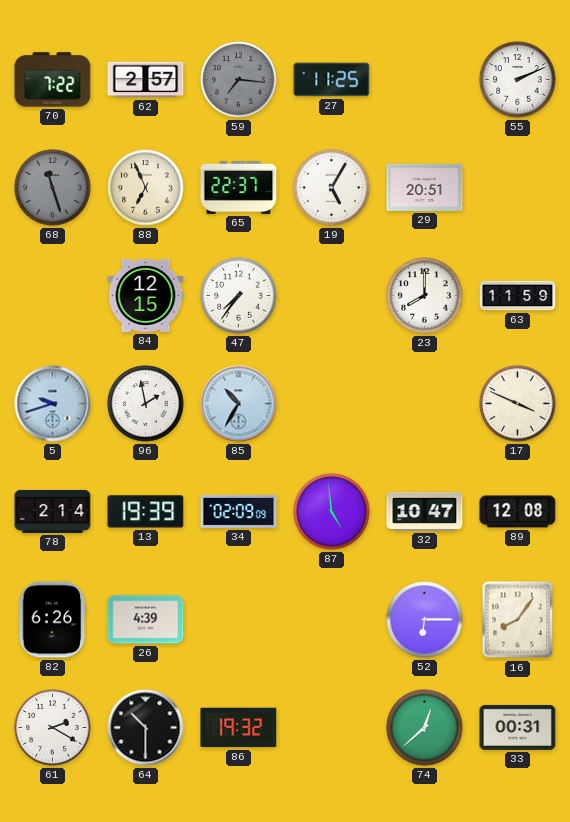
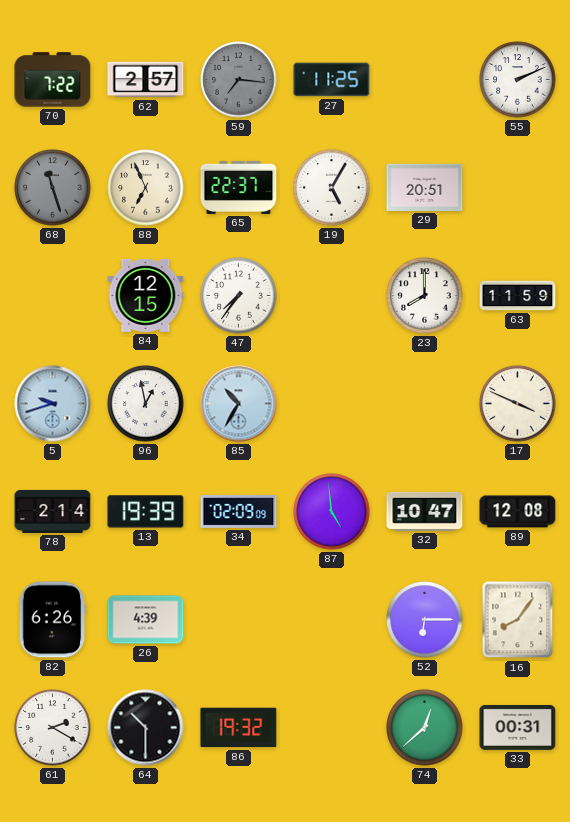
96: 1:58 -> 12:58 (146, 404)
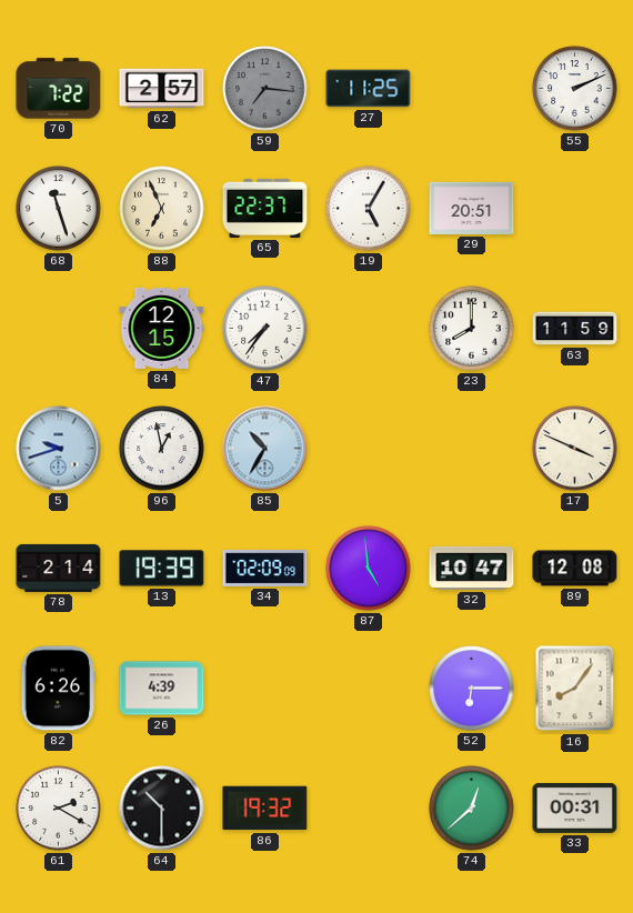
68 dial: grey -> white (59, 209)
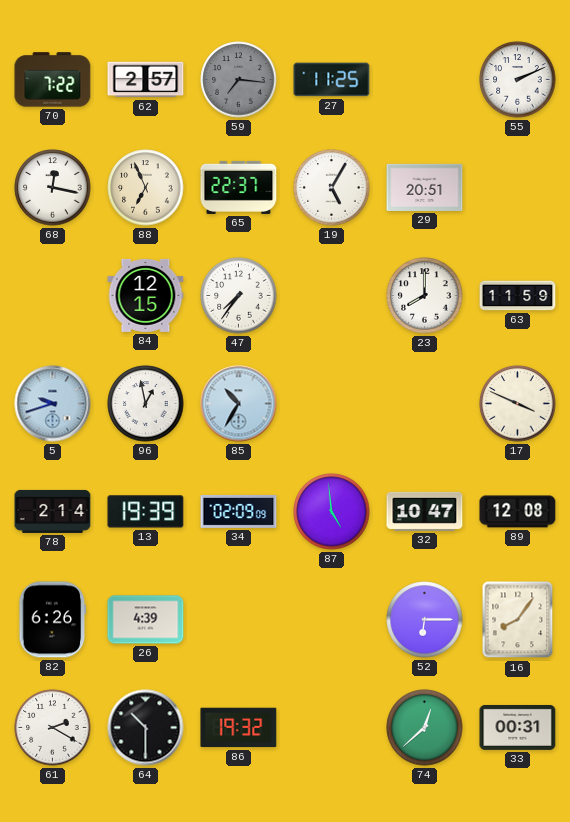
68: 11:27 -> 12:17 (53, 188)
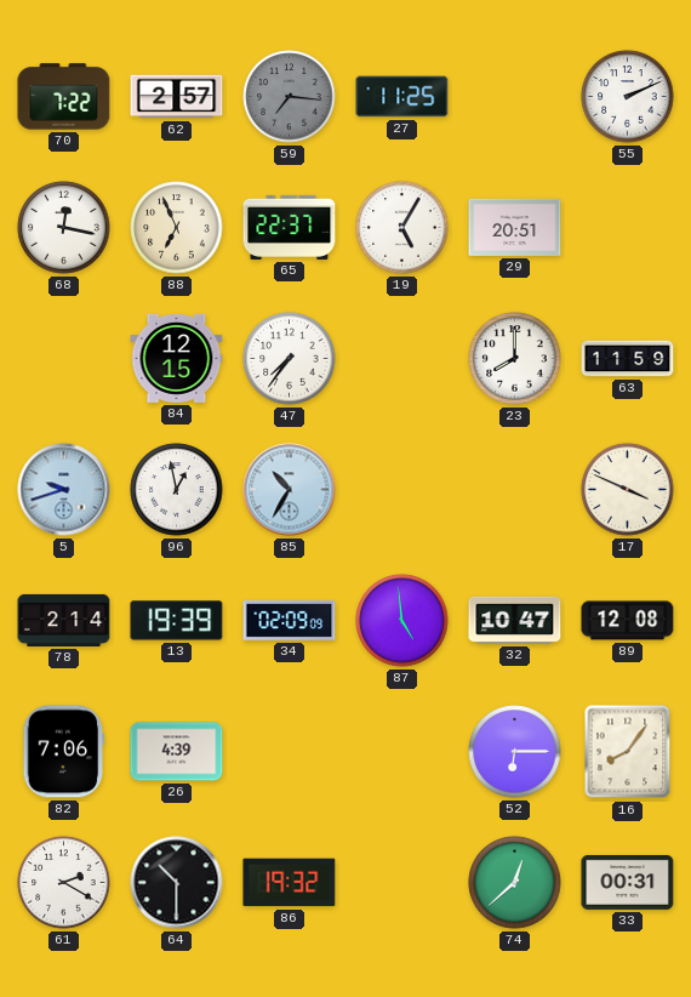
82: 6:26 -> 7:06 (64, 752)
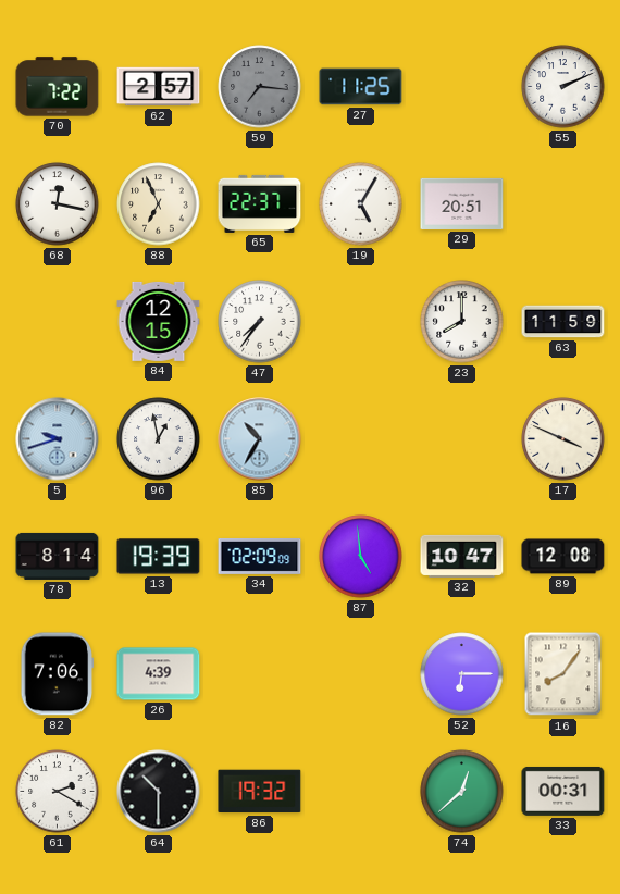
78: 2:14 -> 8:14 (58, 556)
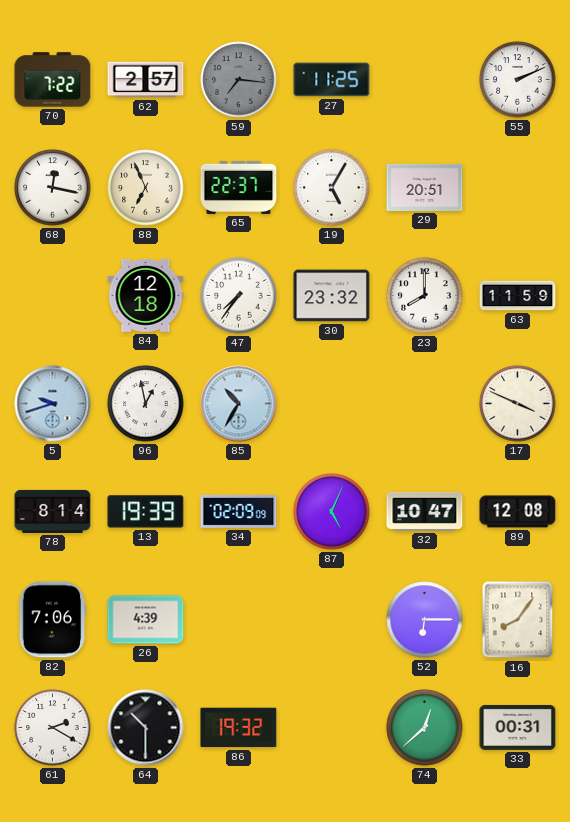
84: 12:15 -> 12:18 (146, 295)
30: none -> 23:32 (332, 296)
87: 4:59 -> 5:04 (332, 512)
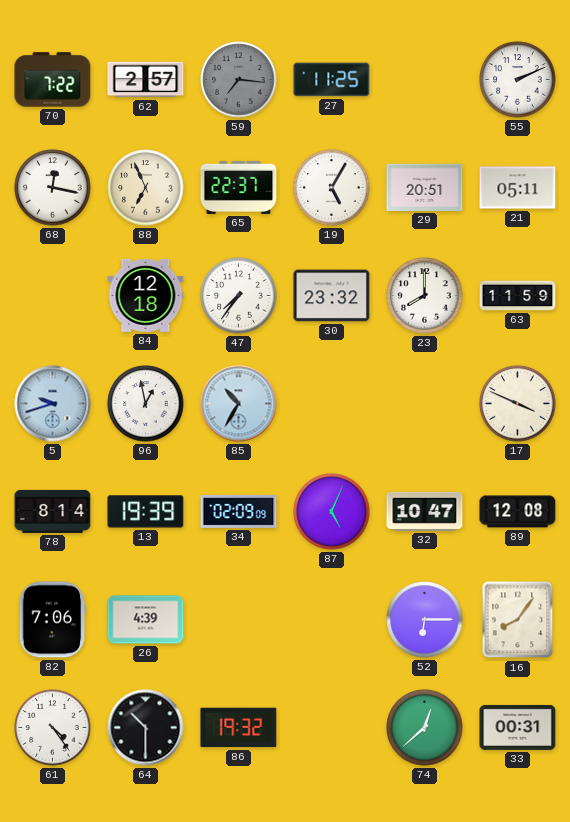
21: none -> 05:11 (518, 188)
61: 2:20 -> 4:24 (53, 728)
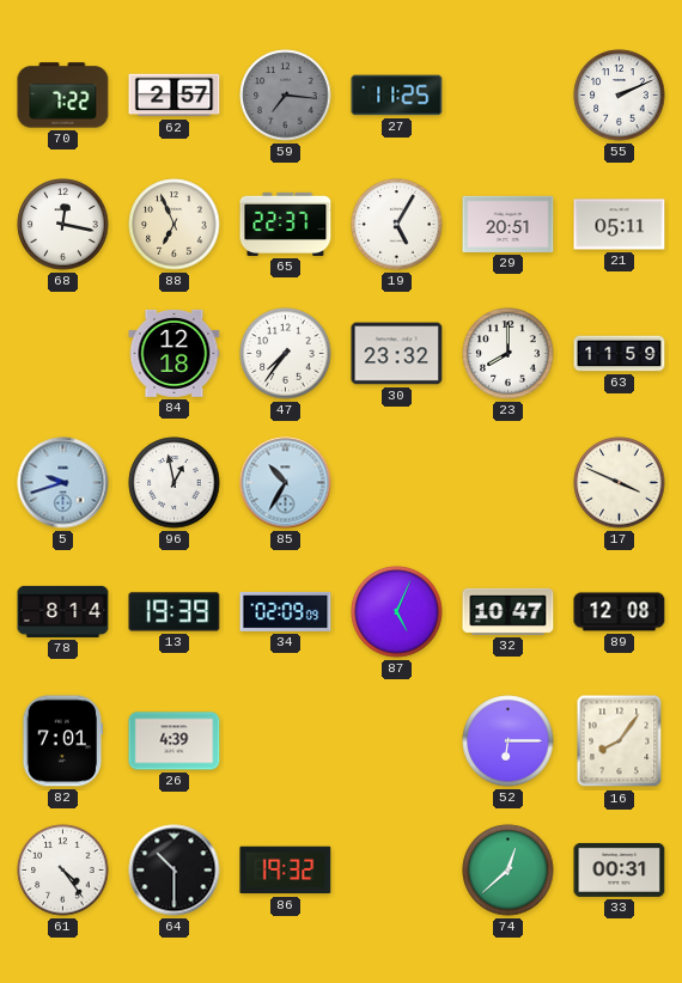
82: 7:06 -> 7:01 (63, 741)
